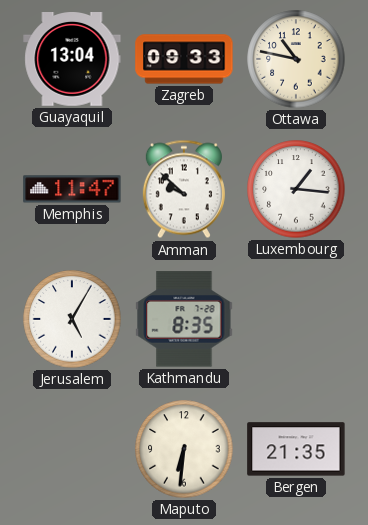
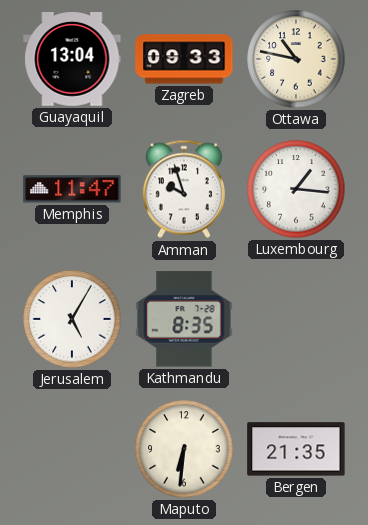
Amman: 9:52 -> 9:57 (184, 189)
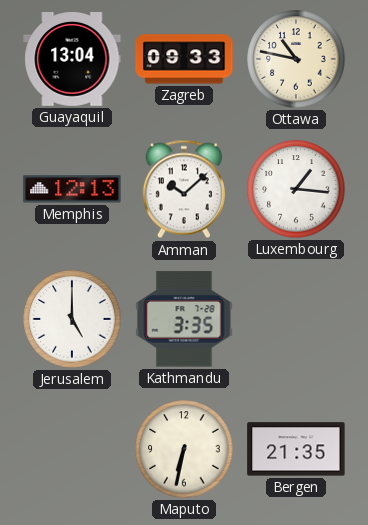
Memphis: 11:47 -> 12:13 (72, 189)
Amman: 9:57 -> 10:08 (184, 189)
Jerusalem: 5:05 -> 5:00 (72, 319)
Kathmandu: 8:35 -> 3:35 (184, 319)
Maputo: 6:31 -> 6:32 (184, 449)
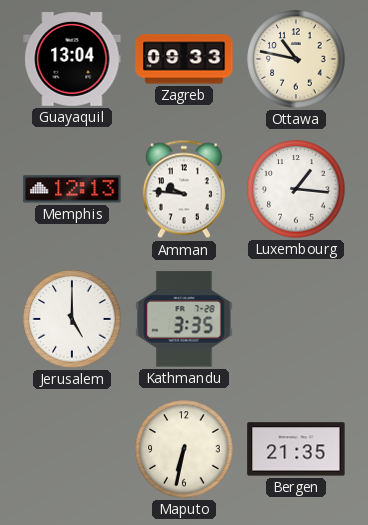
Amman: 10:08 -> 9:46 (184, 189)
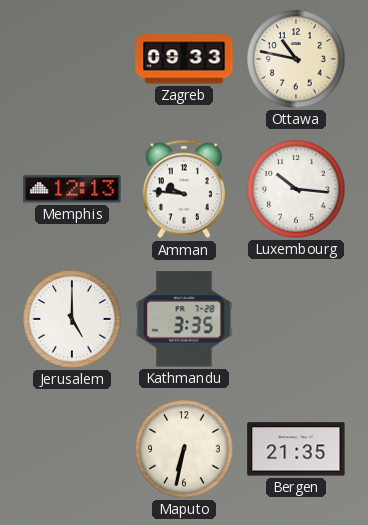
Guayaquil: 13:04 -> none (72, 60)
Luxembourg: 1:16 -> 10:16 (296, 189)
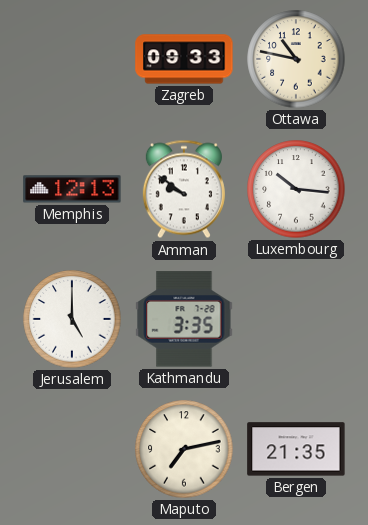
Amman: 9:46 -> 9:51 (184, 189)
Maputo: 6:32 -> 7:13 (184, 449)
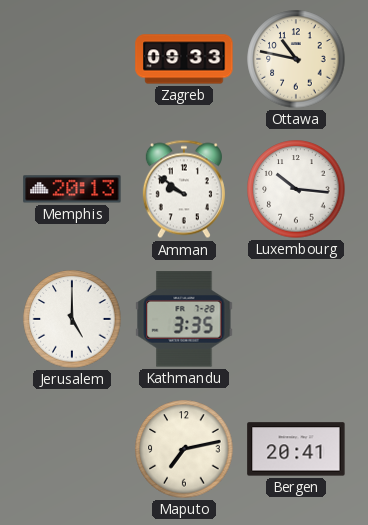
Memphis: 12:13 -> 20:13 (72, 189)
Bergen: 21:35 -> 20:41 (296, 449)
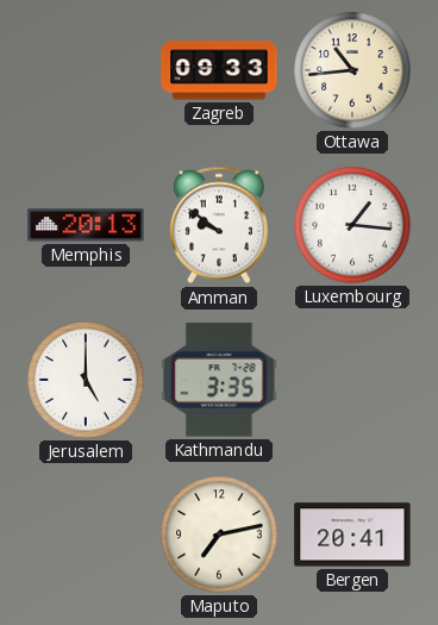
Ottawa: 10:47 -> 10:44 (352, 70)
Luxembourg: 10:16 -> 1:16 (352, 225)
